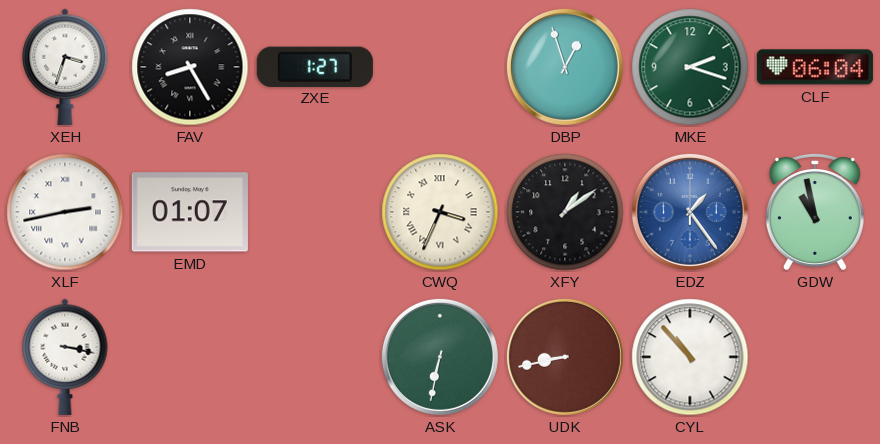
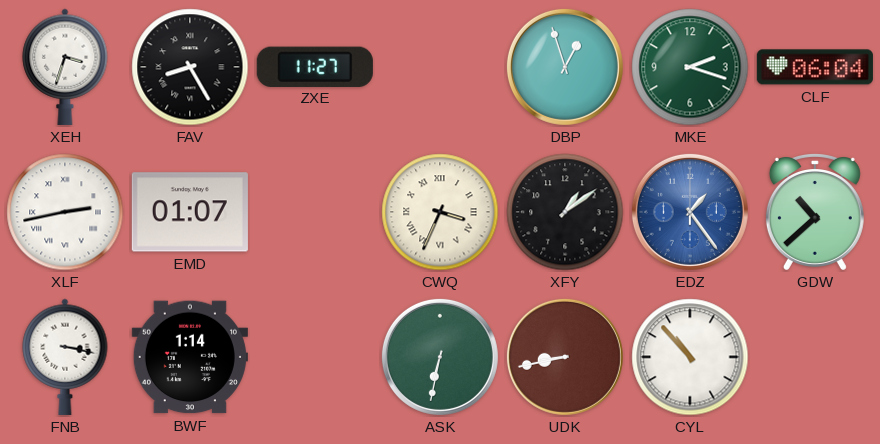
ZXE: 1:27 -> 11:27 (315, 66)
GDW: 10:58 -> 10:38 (815, 212)
BWF: none -> 1:14 (190, 357)
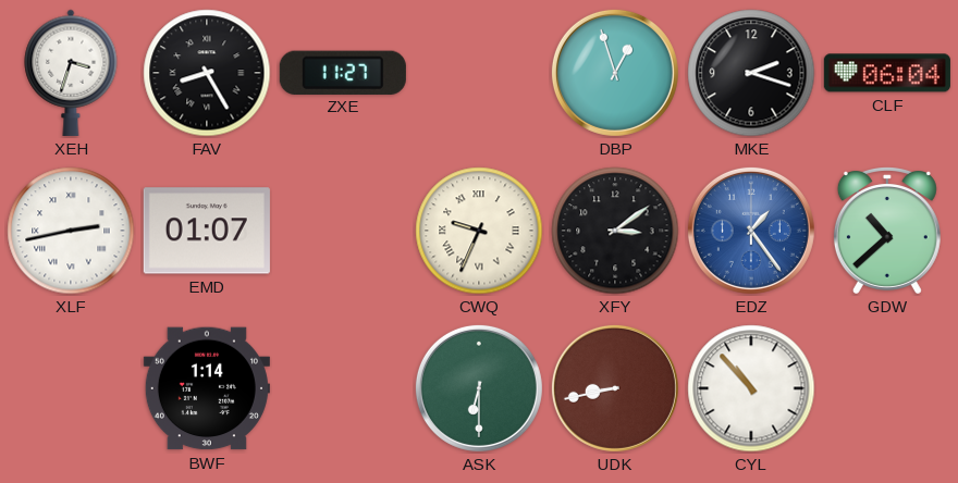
MKE dial: green -> black (751, 73)
CWQ: 3:34 -> 9:34 (479, 231)
XFY: 1:09 -> 3:09 (615, 231)
FNB: 3:17 -> none (65, 357)
ASK: 6:32 -> 6:30 (479, 388)
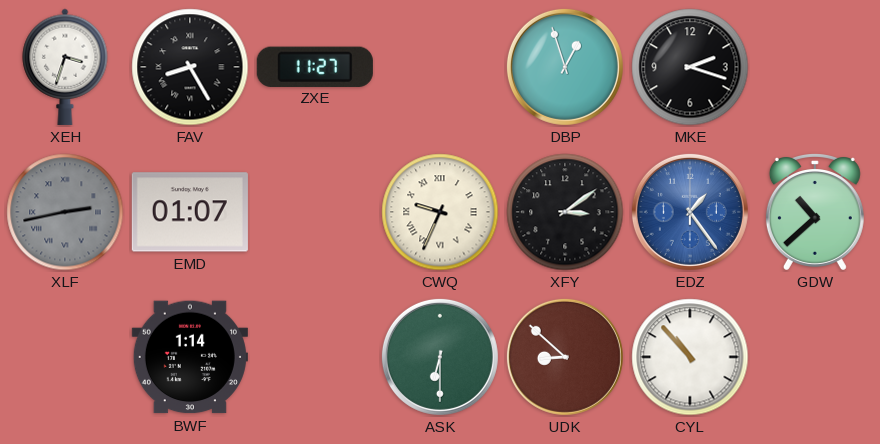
CLF: 06:04 -> none (887, 73)
XLF dial: white -> grey (65, 212)
UDK: 8:43 -> 8:52 (565, 357)
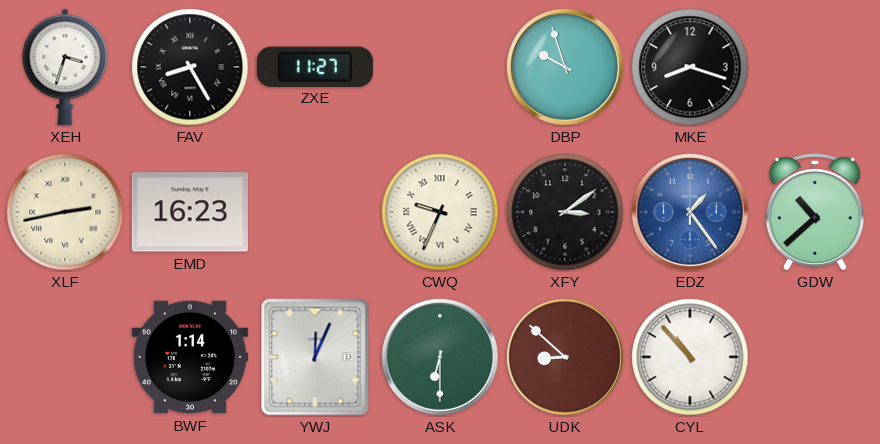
DBP: 12:57 -> 9:57 (565, 67)
MKE: 2:18 -> 8:18 (690, 67)
XLF dial: grey -> cream (65, 212)
EMD: 01:07 -> 16:23 (190, 212)
YWJ: none -> 12:04 (315, 357)
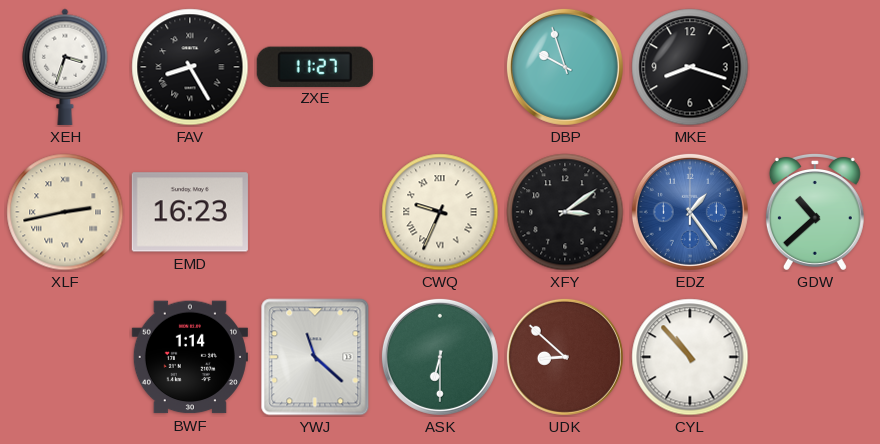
YWJ: 12:04 -> 11:22 (315, 357)
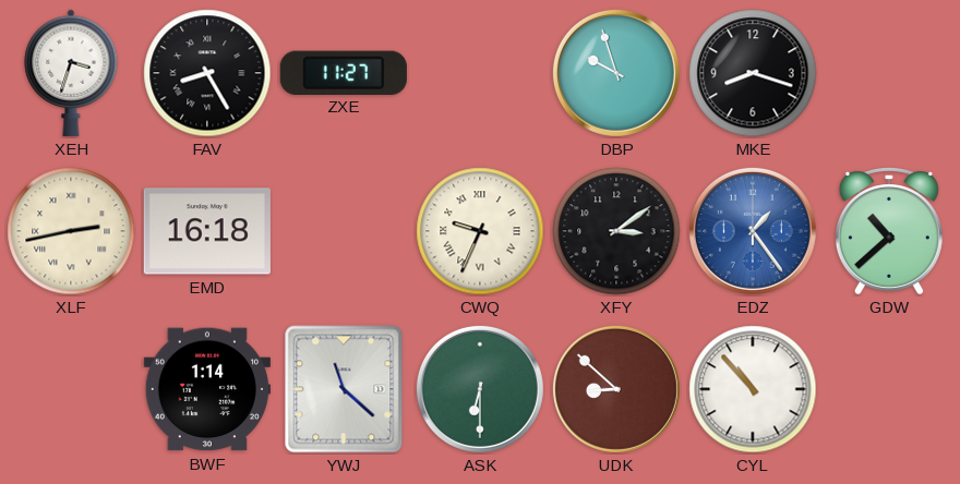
EMD: 16:23 -> 16:18 (207, 231)
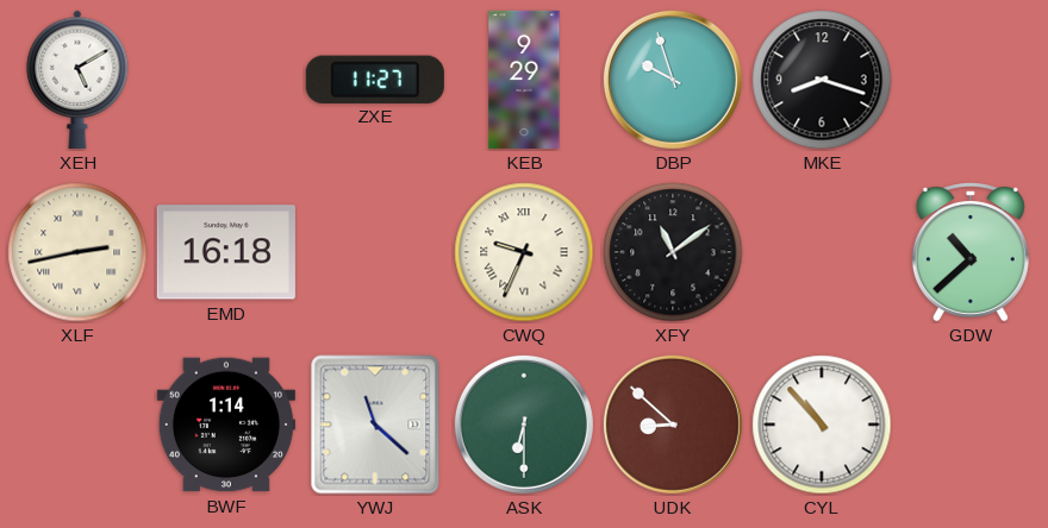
XEH: 3:33 -> 5:10 (77, 80)
FAV: 8:25 -> none (207, 73)
KEB: none -> 9:29 (524, 80)
XFY: 3:09 -> 11:09 (673, 252)
EDZ: 1:24 -> none (753, 231)
